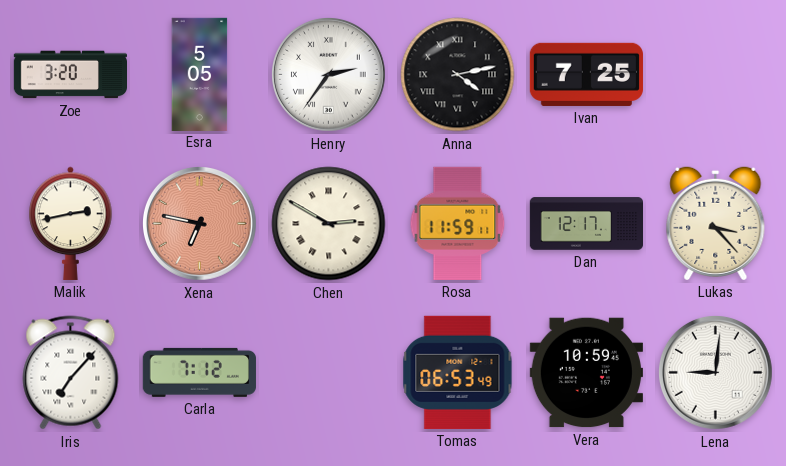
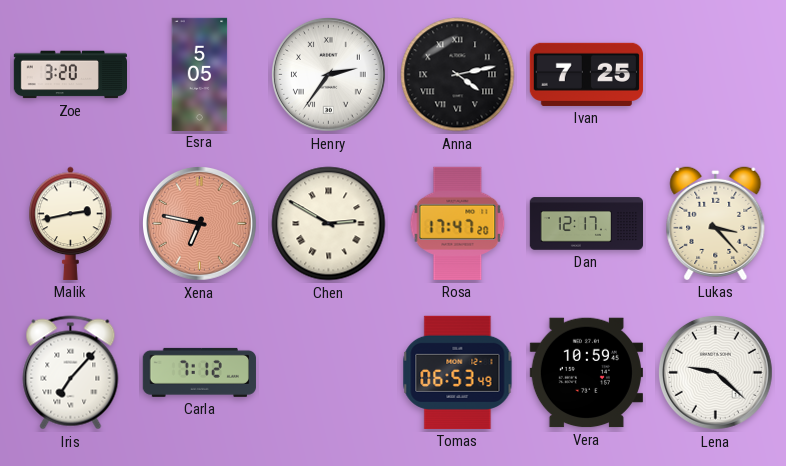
Rosa: 11:59 -> 17:47 (458, 223)
Lena: 9:01 -> 9:22 (716, 373)
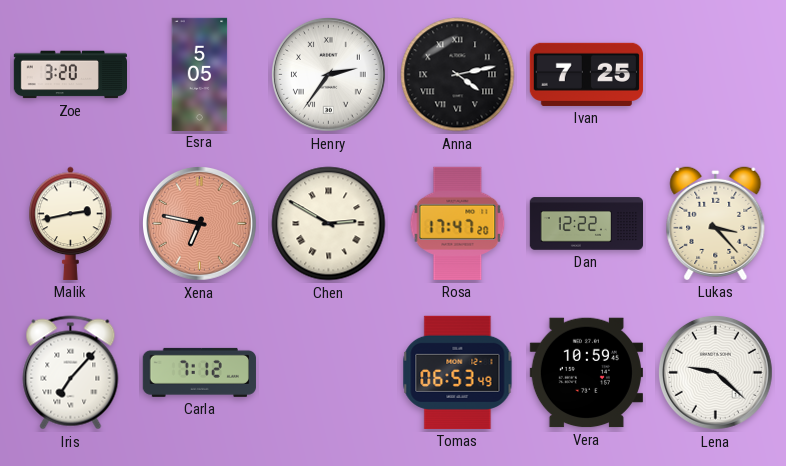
Dan: 12:17 -> 12:22 (586, 224)
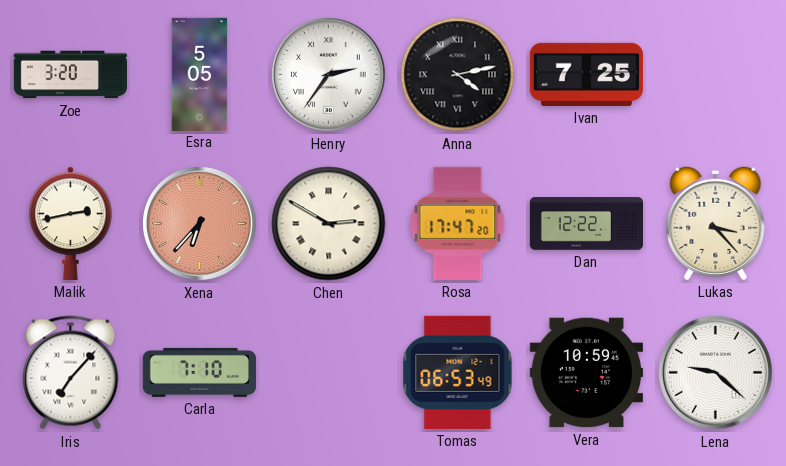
Xena: 6:47 -> 6:37 (200, 224)
Carla: 7:12 -> 7:10 (199, 372)
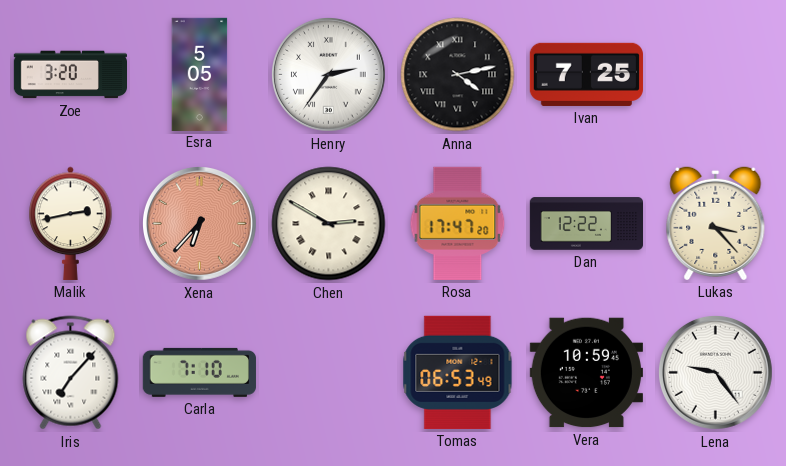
Lena: 9:22 -> 9:24 (716, 373)
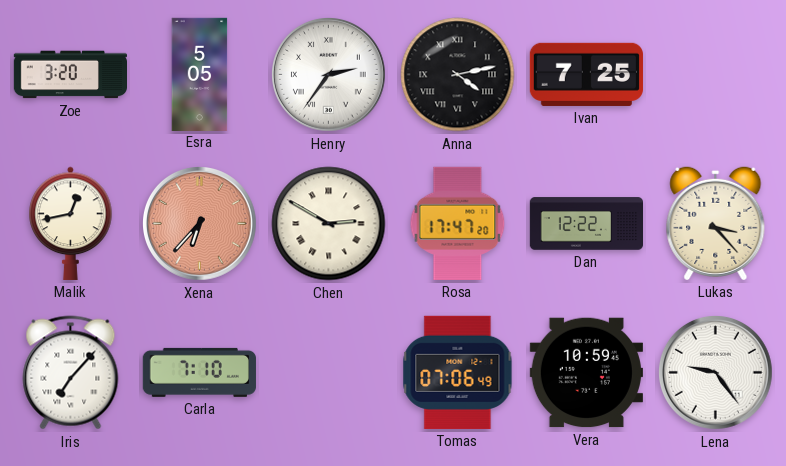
Malik: 2:43 -> 12:43 (71, 223)
Tomas: 06:53 -> 07:06 (458, 372)
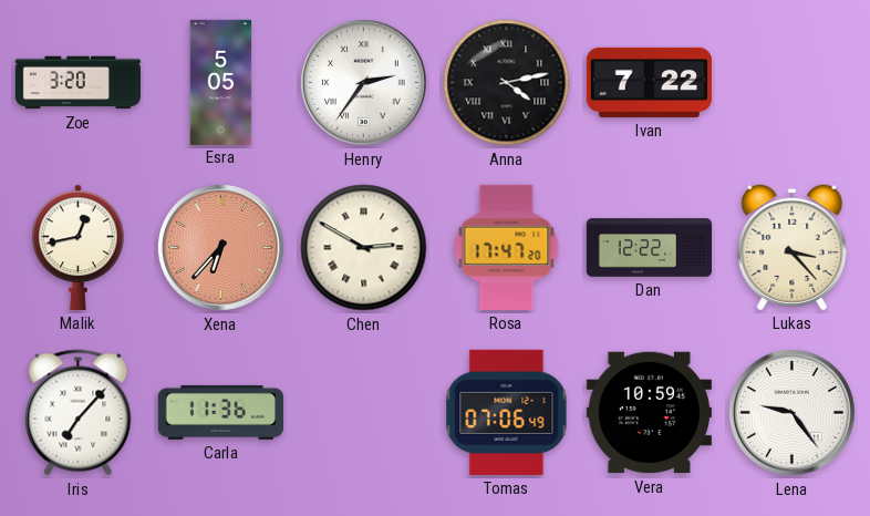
Ivan: 7:25 -> 7:22 (649, 82)
Carla: 7:10 -> 11:36 (220, 412)
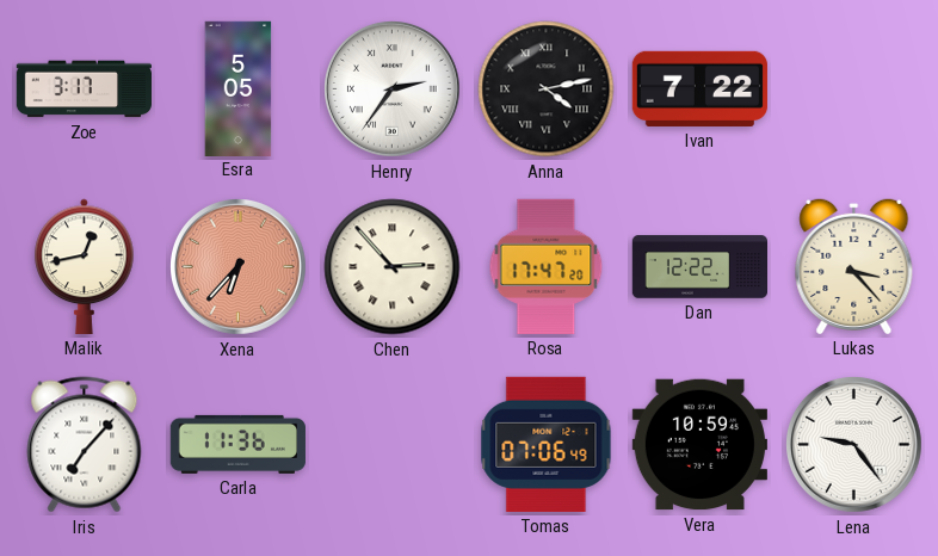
Zoe: 3:20 -> 3:17 (84, 89)
Chen: 2:50 -> 2:53 (393, 267)
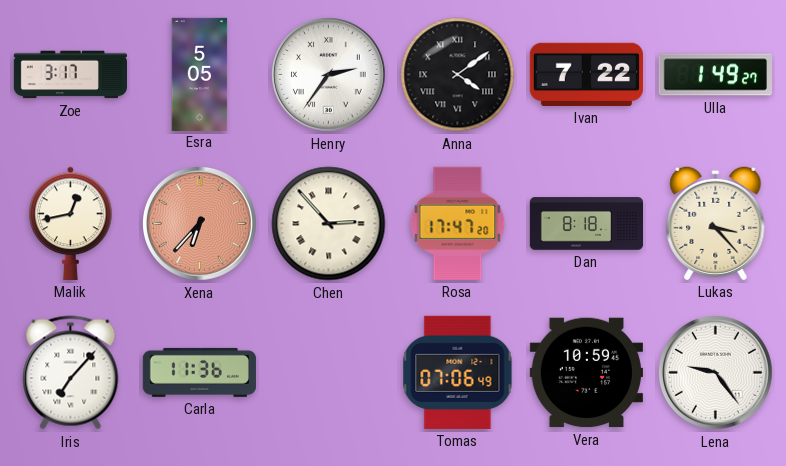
Anna: 4:13 -> 4:09 (458, 75)
Ulla: none -> 1:49 (715, 75)
Dan: 12:22 -> 8:18 (586, 224)
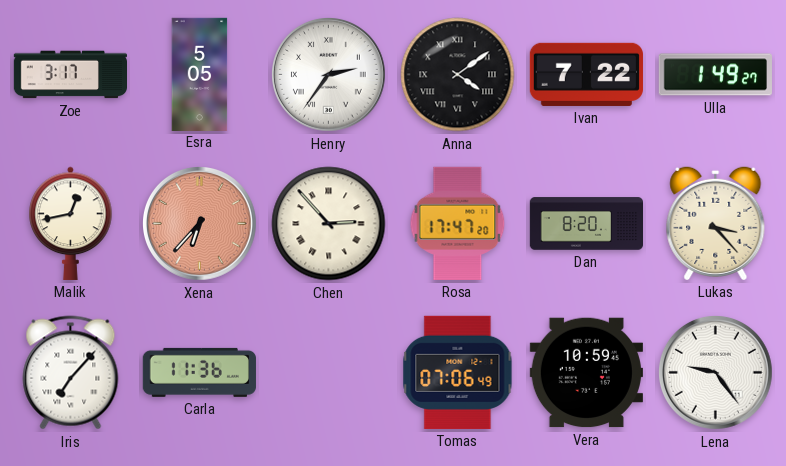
Dan: 8:18 -> 8:20 (586, 224)
